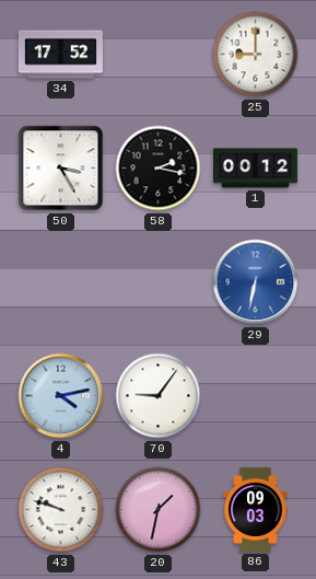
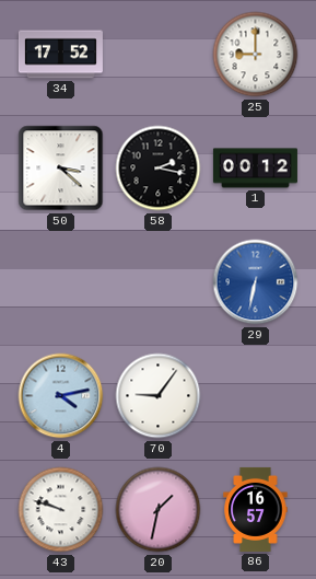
50: 3:25 -> 3:22 (61, 169)
86: 09:03 -> 16:57 (256, 509)
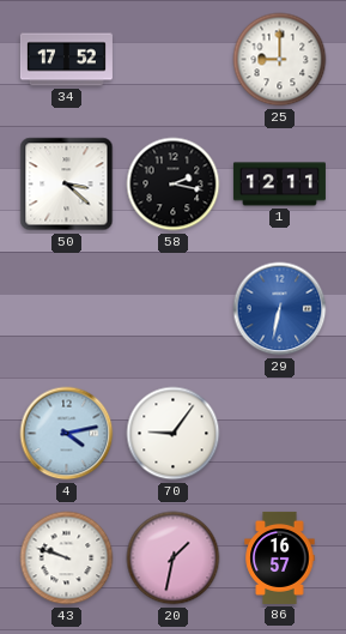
1: 00:12 -> 12:11 (279, 185)
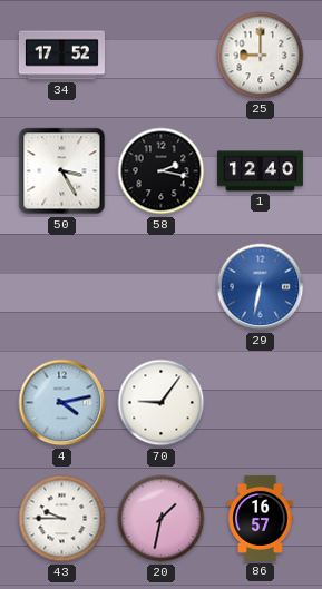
50: 3:22 -> 3:25 (62, 171)
1: 12:11 -> 12:40 (260, 171)
43: 9:48 -> 9:45 (62, 519)
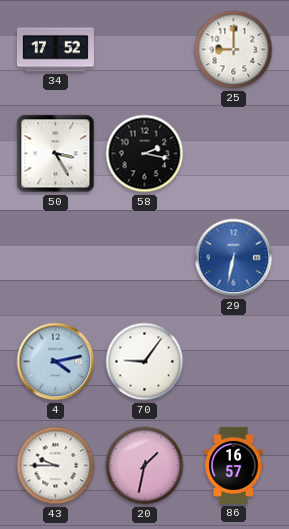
1: 12:40 -> none (260, 171)
